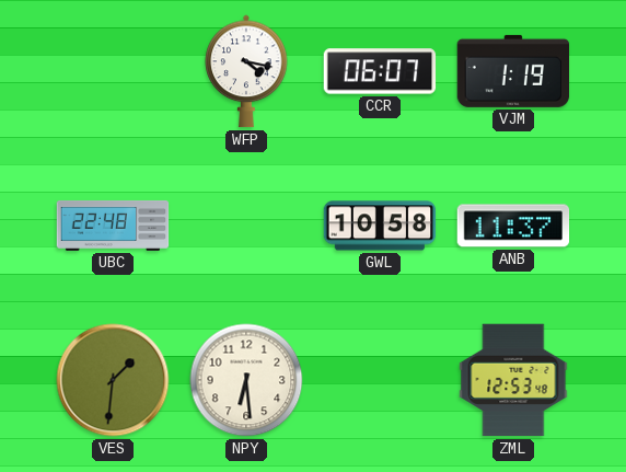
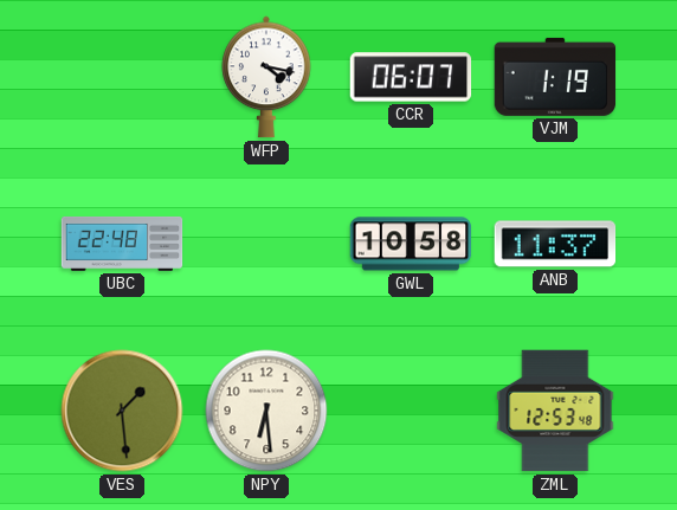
VES: 1:31 -> 1:29 (122, 411)
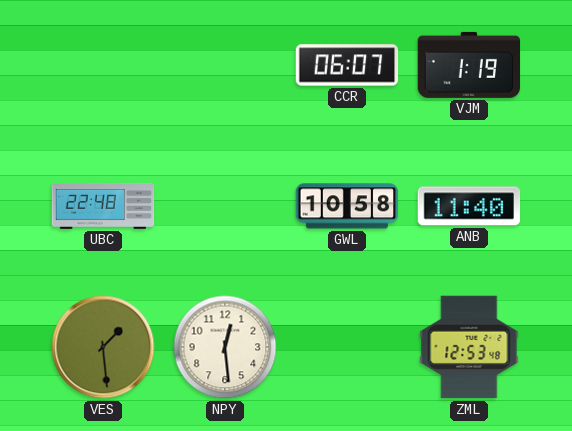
WFP: 4:17 -> none (266, 77)
ANB: 11:37 -> 11:40 (469, 206)
NPY: 6:29 -> 12:29 (225, 347)
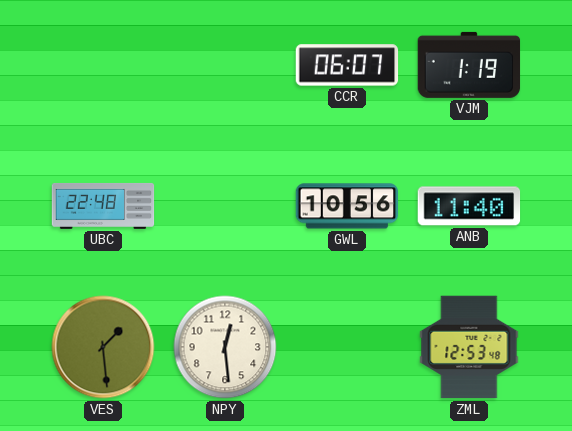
GWL: 10:58 -> 10:56 (347, 206)
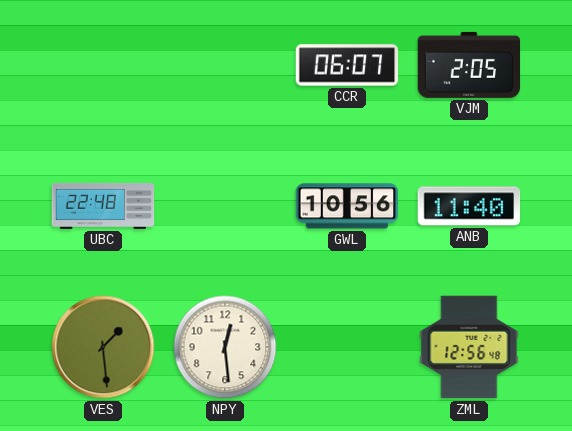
VJM: 1:19 -> 2:05 (469, 65)
ZML: 12:53 -> 12:56 (469, 347)
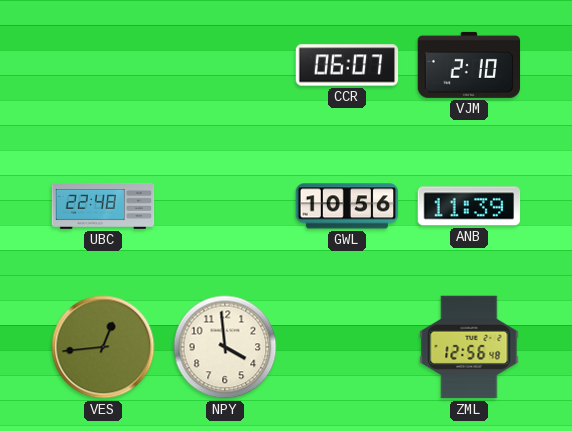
VJM: 2:05 -> 2:10 (469, 65)
ANB: 11:40 -> 11:39 (469, 206)
VES: 1:29 -> 12:44 (103, 347)
NPY: 12:29 -> 3:59 (225, 347)
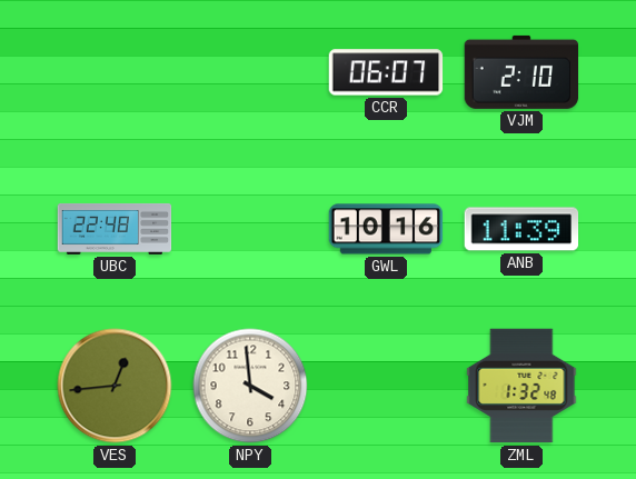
GWL: 10:56 -> 10:16 (386, 229)
ZML: 12:56 -> 1:32 (521, 386)
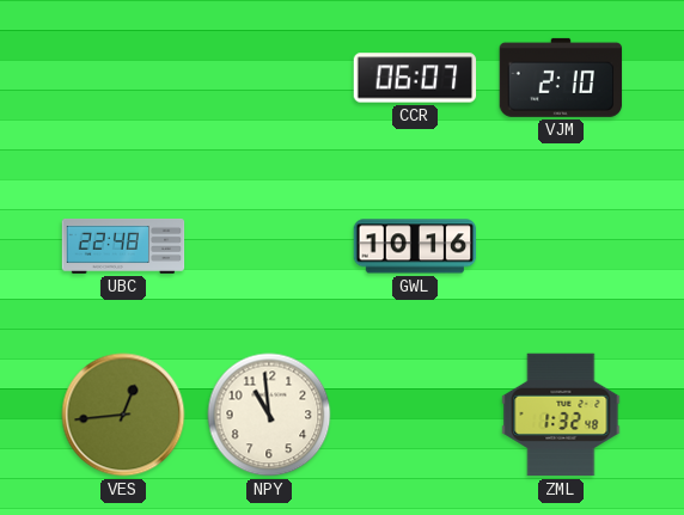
ANB: 11:39 -> none (521, 229)
NPY: 3:59 -> 10:59 (269, 415)
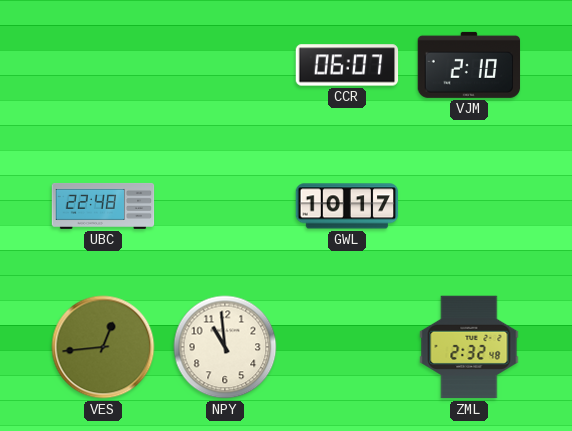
GWL: 10:16 -> 10:17 (347, 206)
ZML: 1:32 -> 2:32 (469, 347)
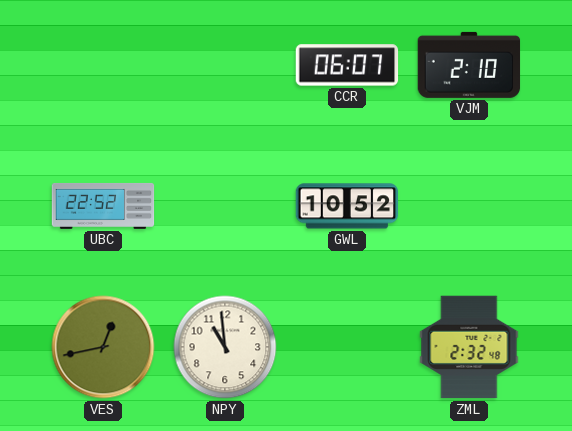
UBC: 22:48 -> 22:52 (103, 206)
GWL: 10:17 -> 10:52 (347, 206)
VES: 12:44 -> 12:43 (103, 347)
